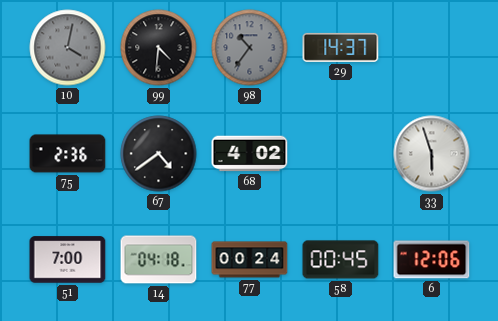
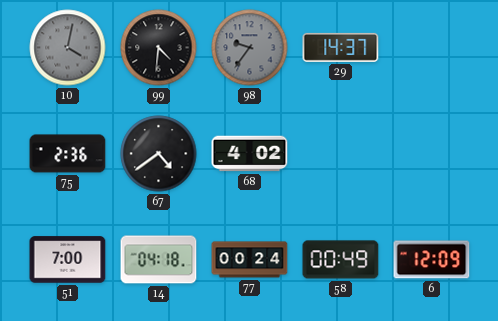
98: 10:36 -> 9:36 (250, 48)
33: 5:57 -> none (432, 154)
58: 00:45 -> 00:49 (341, 260)
6: 12:06 -> 12:09 (432, 260)
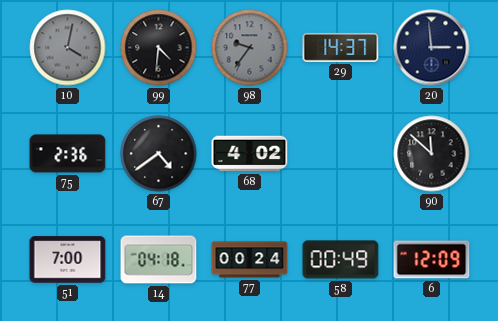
20: none -> 2:59 (432, 48)
90: none -> 11:52 (432, 154)
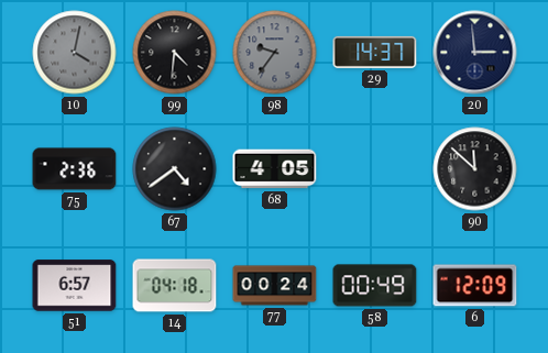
68: 4:02 -> 4:05 (275, 169)
51: 7:00 -> 6:57 (75, 286)
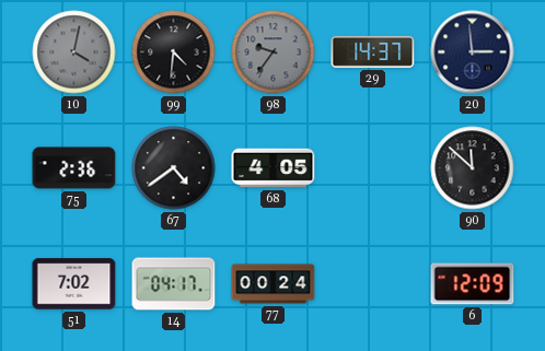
51: 6:57 -> 7:02 (74, 284)
14: 04:18 -> 04:17 (174, 284)
58: 00:49 -> none (375, 286)
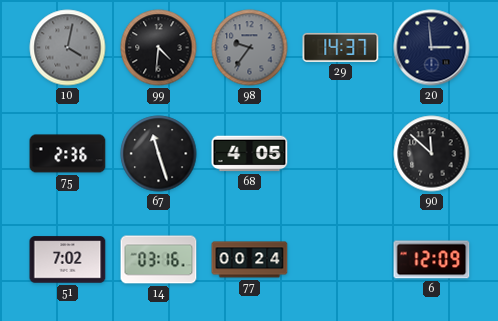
67: 4:39 -> 11:27 (159, 154)
14: 04:17 -> 03:16 (159, 260)
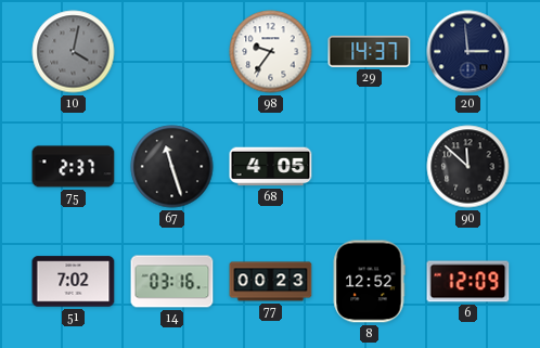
99: 4:31 -> none (159, 48)
98 dial: grey -> white (271, 52)
75: 2:36 -> 2:37 (74, 167)
77: 00:24 -> 00:23 (271, 282)
8: none -> 12:52 (369, 282)
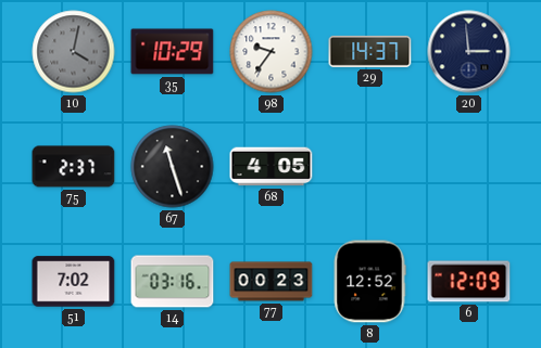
35: none -> 10:29 (173, 52)
90: 11:52 -> none (468, 167)
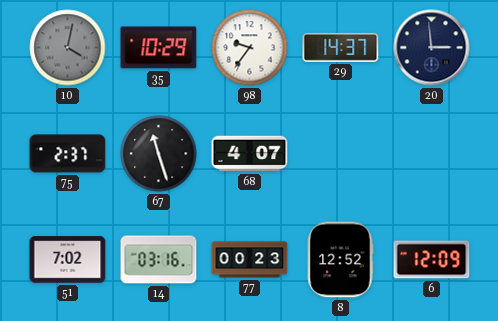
68: 4:05 -> 4:07 (250, 154)
